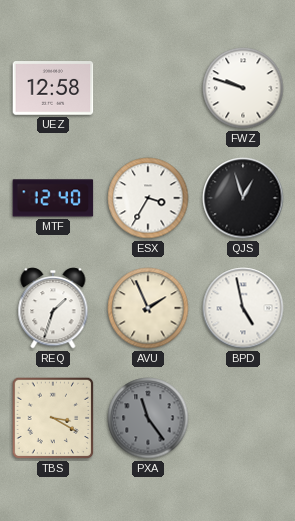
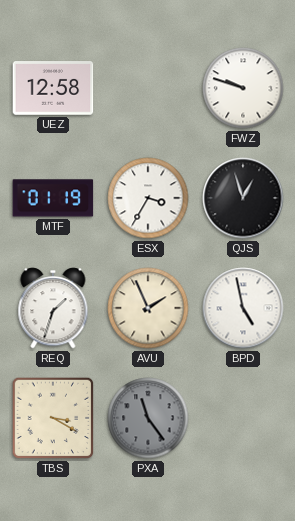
MTF: 12:40 -> 01:19 (53, 198)
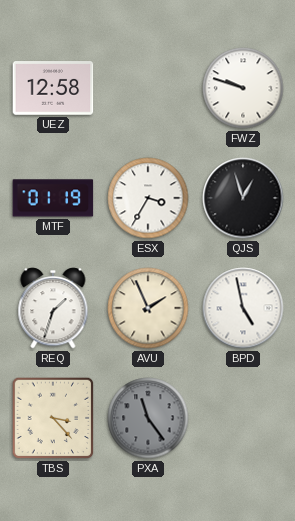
TBS: 3:20 -> 3:23 (53, 418)
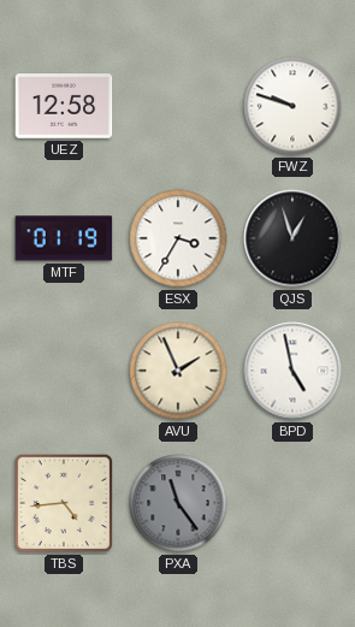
REQ: 1:33 -> none (53, 308)
TBS: 3:23 -> 4:44 (64, 503)
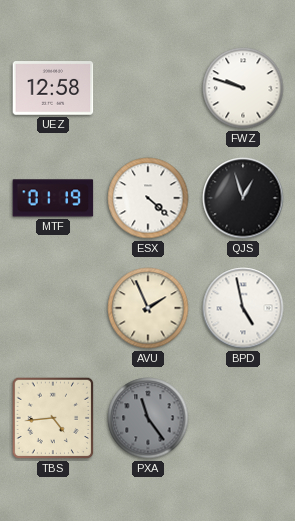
ESX: 3:35 -> 4:22 (148, 198)
